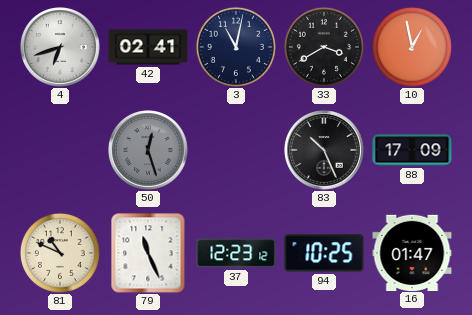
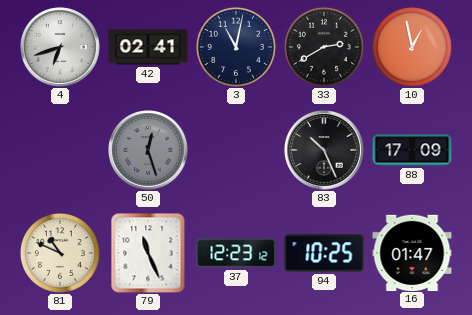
33: 3:40 -> 2:40 (324, 47)
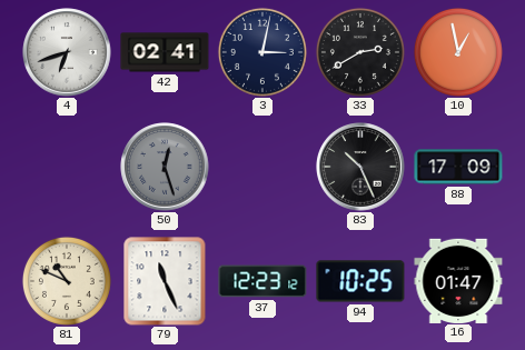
3: 11:02 -> 3:02 (262, 52)
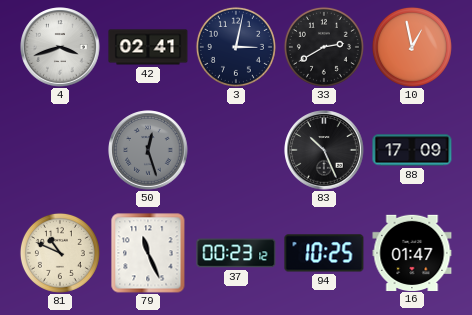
4: 6:42 -> 3:42 (60, 47)
37: 12:23 -> 00:23 (236, 253)
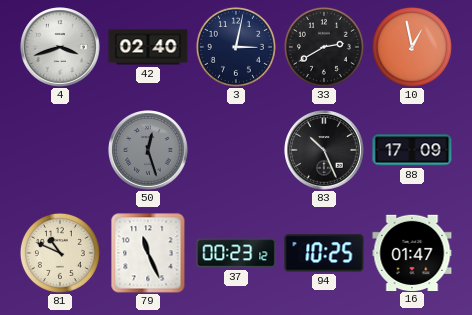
42: 02:41 -> 02:40 (148, 47)
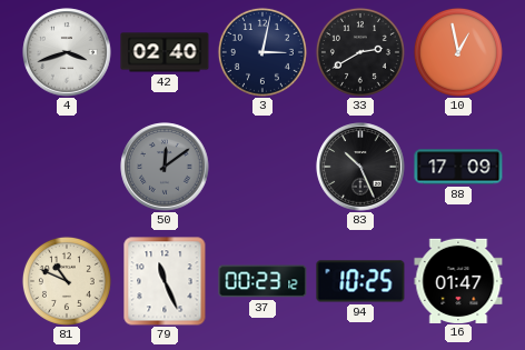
50: 12:27 -> 12:09 (165, 167)
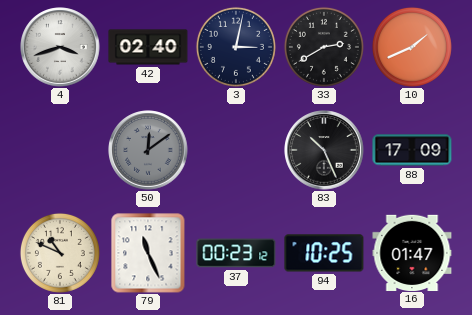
10: 12:58 -> 1:41 (412, 47)
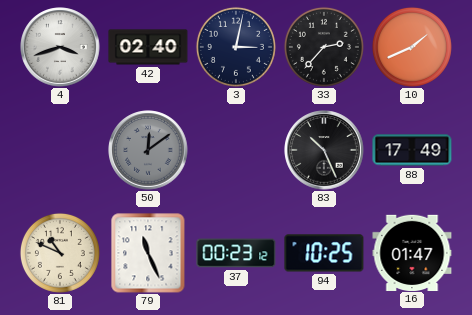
33: 2:40 -> 2:37 (324, 47)
88: 17:09 -> 17:49 (412, 150)
